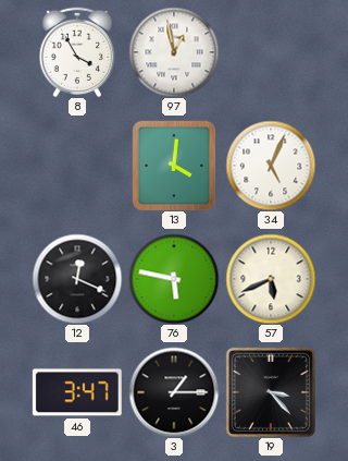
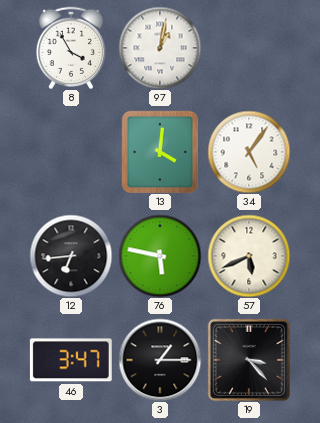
97: 12:58 -> 1:02 (160, 48)
34: 5:04 -> 5:06 (249, 152)
12: 12:19 -> 6:44 (71, 256)
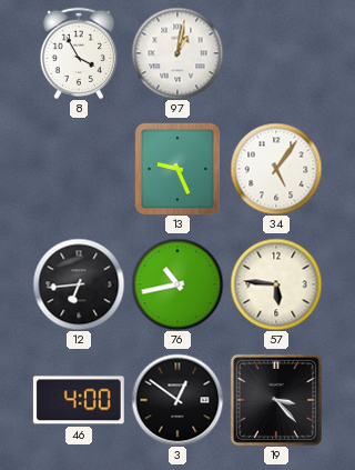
13: 4:01 -> 9:26 (176, 169)
76: 5:47 -> 10:43 (177, 284)
57: 5:41 -> 5:46 (276, 284)
46: 3:47 -> 4:00 (79, 400)
3: 1:15 -> 12:51 (177, 400)
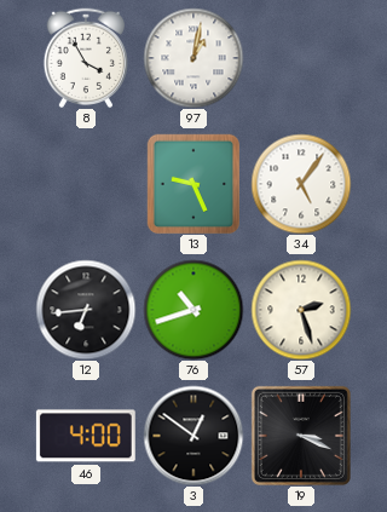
76: 10:43 -> 10:42 (193, 310)
57: 5:46 -> 2:27 (301, 310)
19: 3:23 -> 3:19 (301, 436)
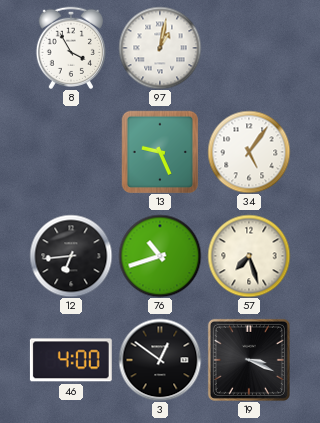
57: 2:27 -> 7:27 (249, 256)
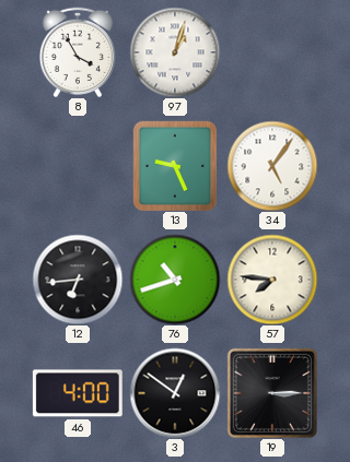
97: 1:02 -> 1:03 (175, 52)
57: 7:27 -> 7:46 (272, 280)
19: 3:19 -> 3:15 (272, 393)
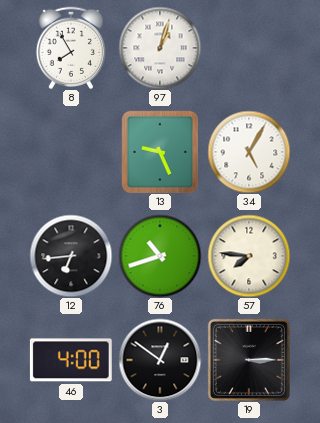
8: 3:55 -> 7:55 (70, 48)
34: 5:06 -> 5:05 (249, 152)
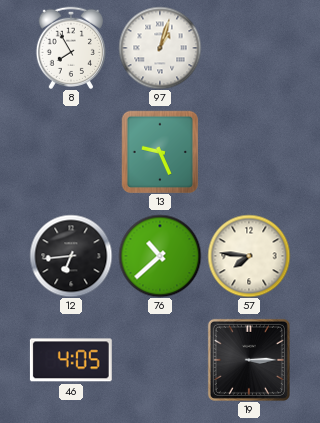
34: 5:05 -> none (249, 152)
76: 10:42 -> 10:38 (160, 256)
46: 4:00 -> 4:05 (71, 360)
3: 12:51 -> none (160, 360)
